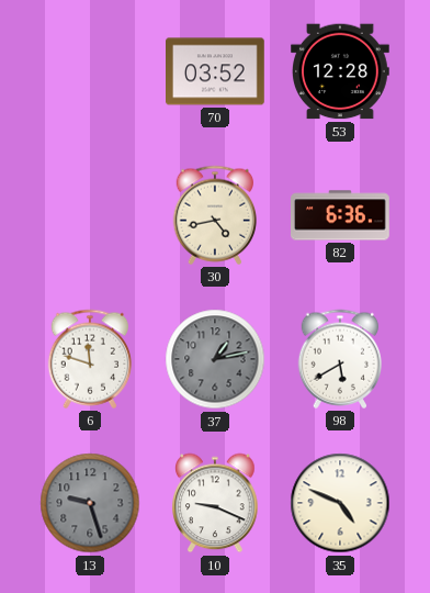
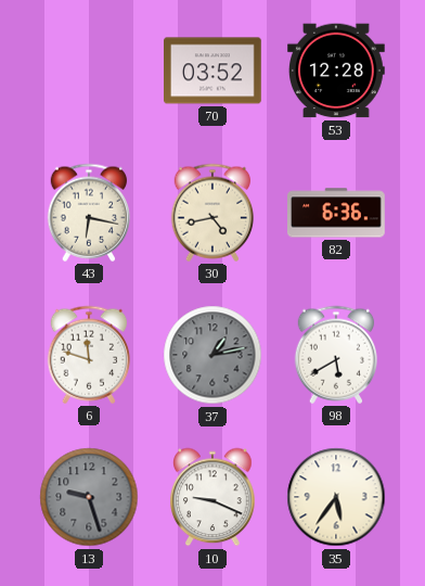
43: none -> 6:17 (89, 213)
35: 4:49 -> 5:36 (336, 497)
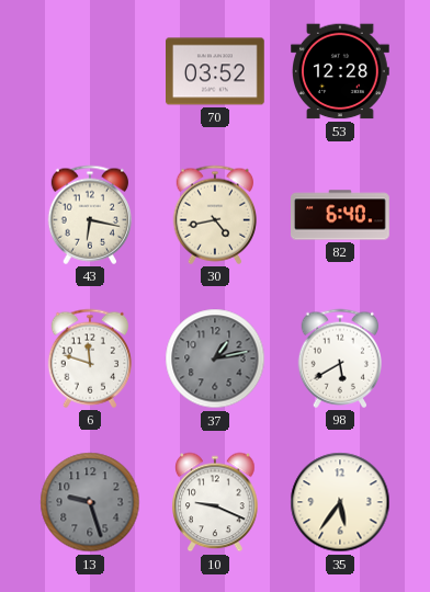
82: 6:36 -> 6:40 (341, 215)
